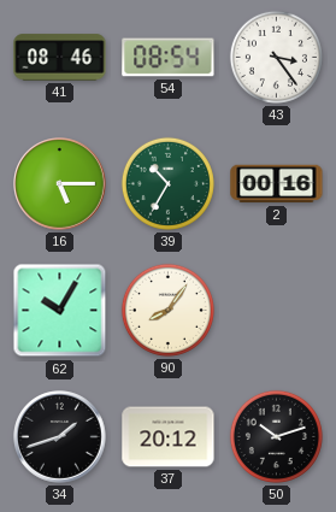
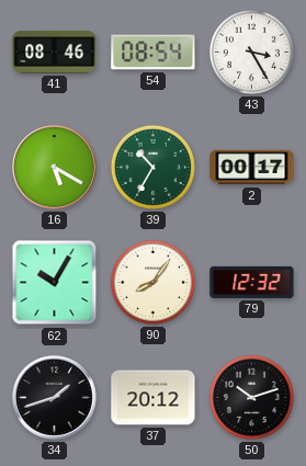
43: 3:24 -> 3:25 (251, 52)
16: 5:15 -> 5:20 (55, 168)
2: 00:16 -> 00:17 (252, 168)
79: none -> 12:32 (252, 282)
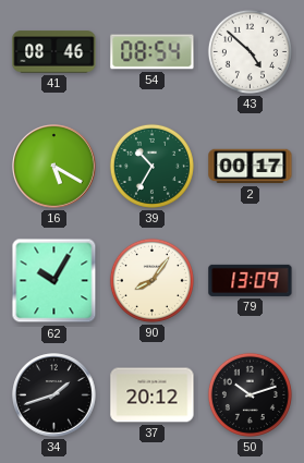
43: 3:25 -> 4:52 (250, 51)
79: 12:32 -> 13:09 (251, 280)
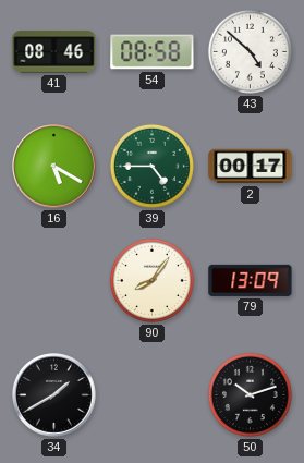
54: 08:54 -> 08:58 (153, 52)
39: 10:35 -> 4:45 (151, 166)
62: 10:05 -> none (54, 281)
34: 1:42 -> 1:40 (54, 395)
37: 20:12 -> none (153, 395)
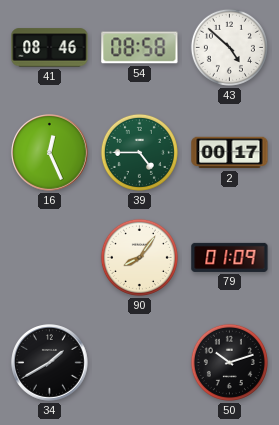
16: 5:20 -> 12:26 (50, 153)
79: 13:09 -> 01:09 (230, 257)
